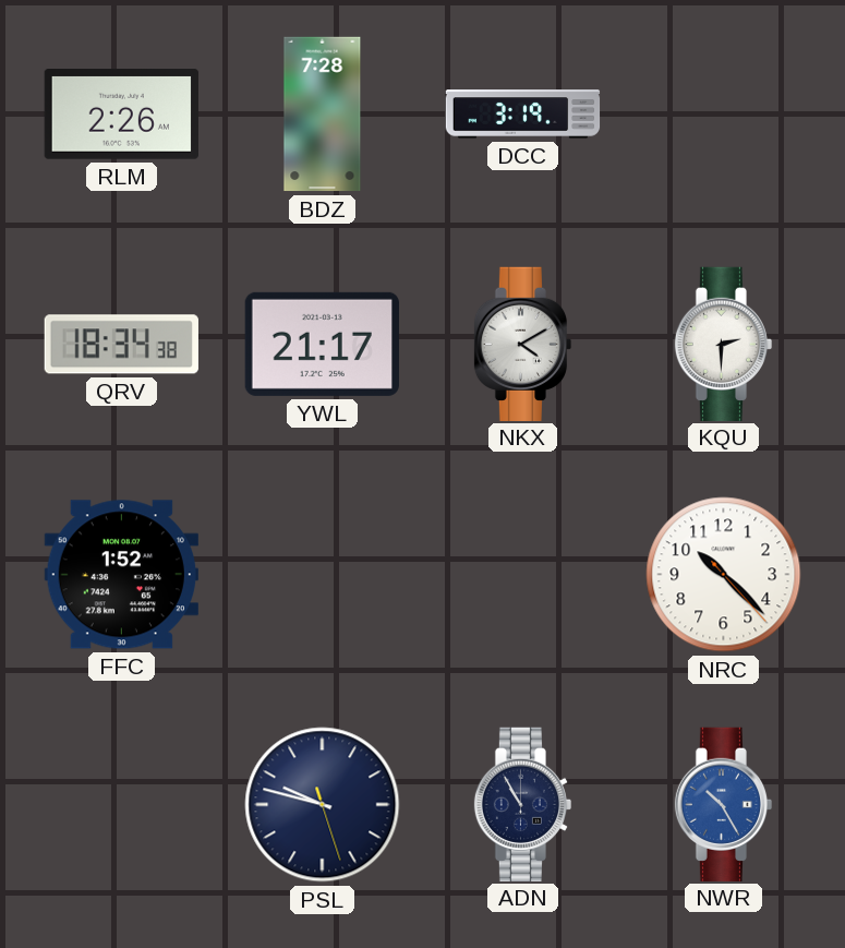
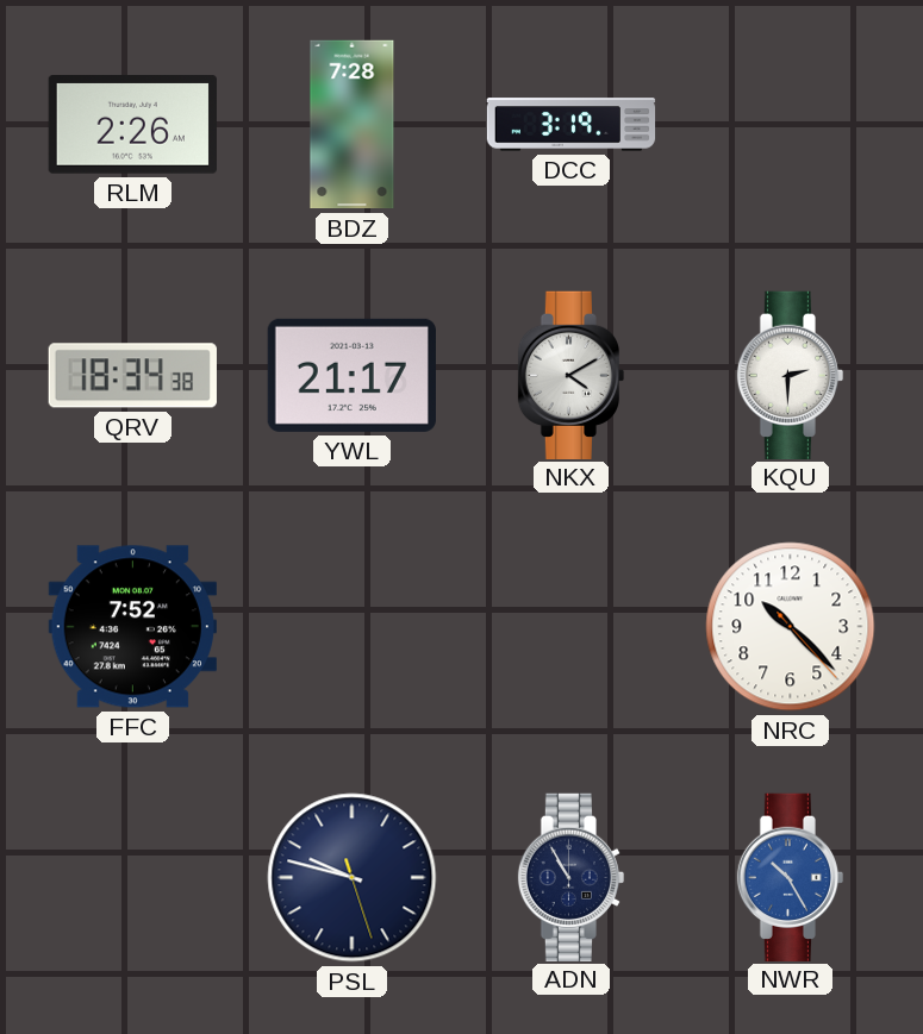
FFC: 1:52 -> 7:52 (132, 627)
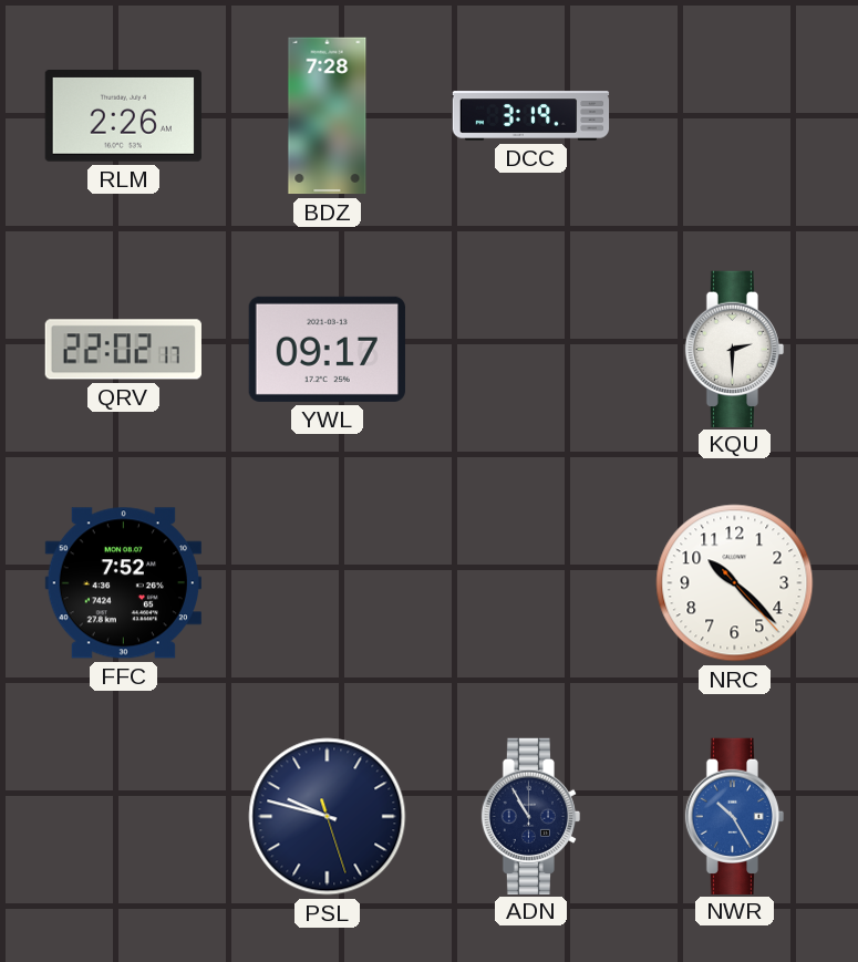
QRV: 18:34 -> 22:02 (123, 350)
YWL: 21:17 -> 09:17 (327, 349)
NKX: 4:10 -> none (572, 375)
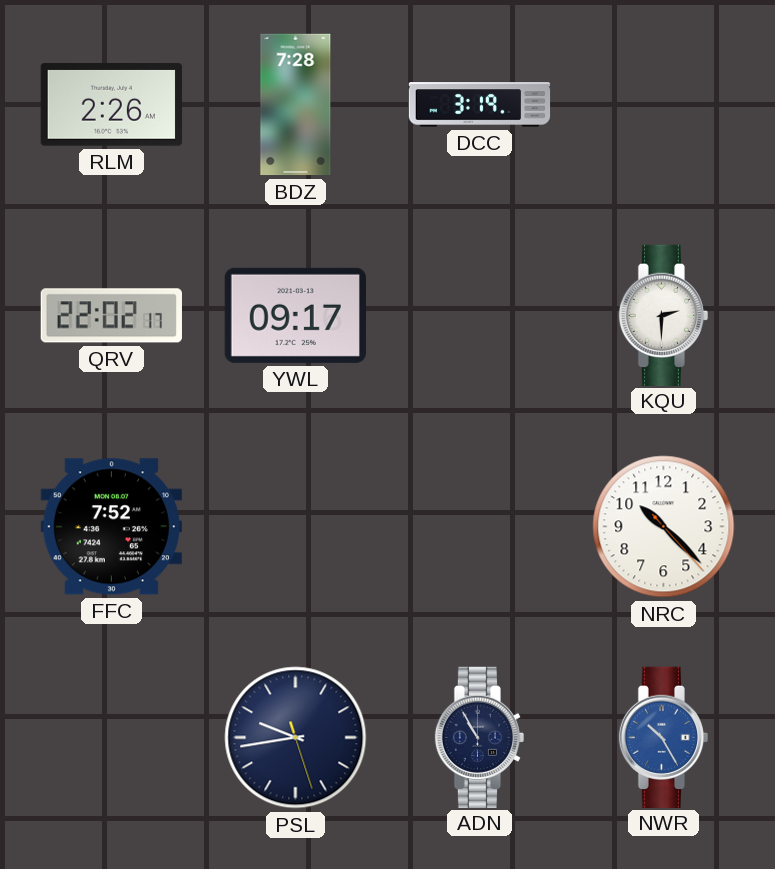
PSL: 9:47 -> 9:43 (296, 738)
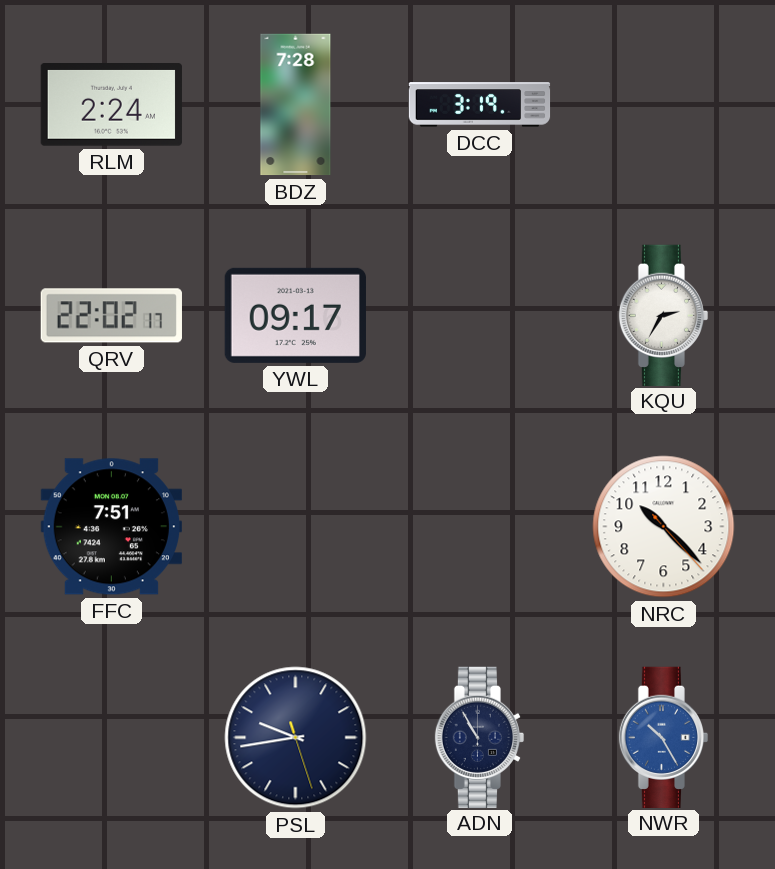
RLM: 2:26 -> 2:24 (111, 105)
KQU: 2:30 -> 2:35 (664, 315)
FFC: 7:52 -> 7:51 (111, 527)
